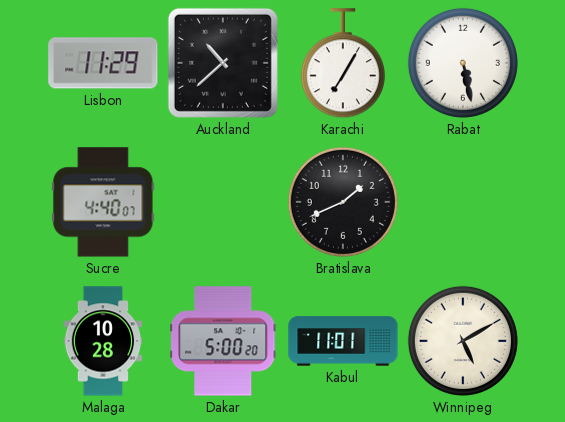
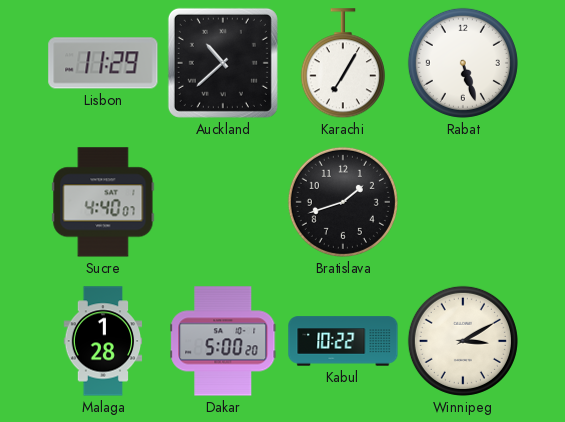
Rabat: 5:28 -> 5:27 (463, 63)
Bratislava: 1:41 -> 1:42 (343, 202)
Malaga: 10:28 -> 1:28 (103, 341)
Kabul: 11:01 -> 10:22 (343, 341)
Winnipeg: 5:10 -> 3:10 (463, 341)
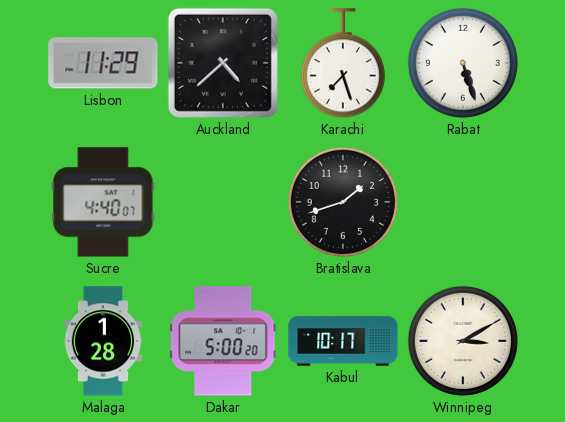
Auckland: 10:38 -> 4:38 (223, 63)
Karachi: 7:05 -> 7:27 (343, 64)
Kabul: 10:22 -> 10:17 (343, 341)
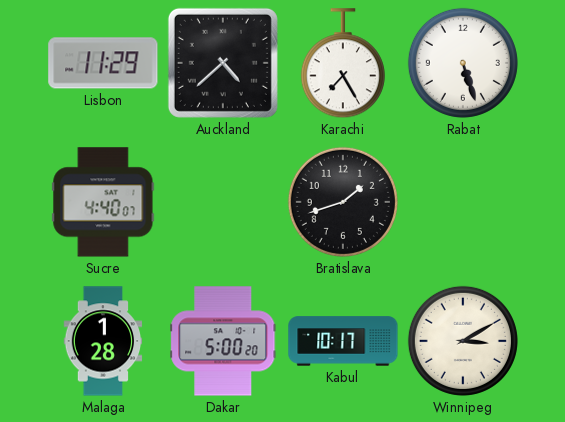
Karachi: 7:27 -> 7:25 (343, 64)
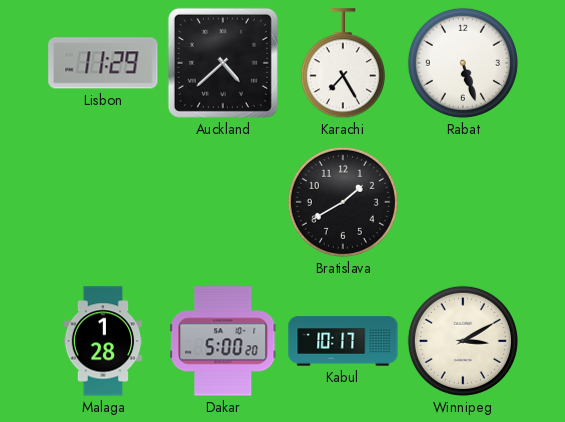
Sucre: 4:40 -> none (103, 202)
Bratislava: 1:42 -> 1:40 (343, 202)
